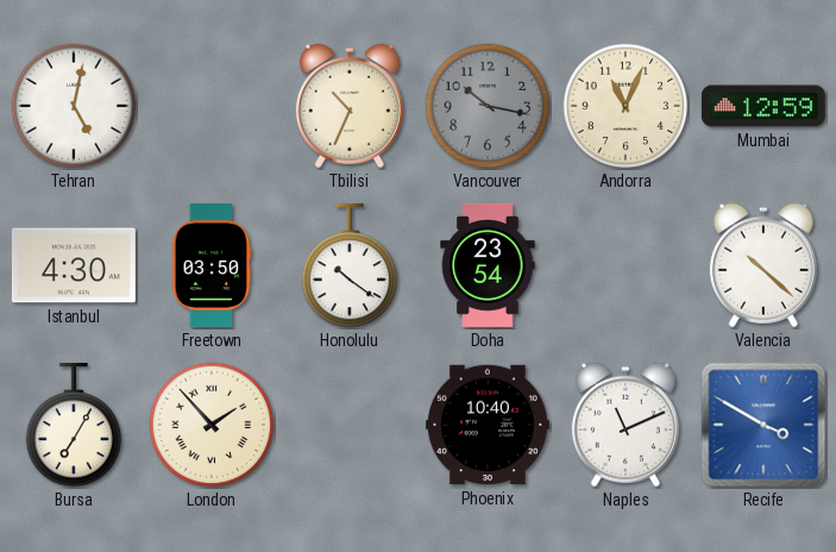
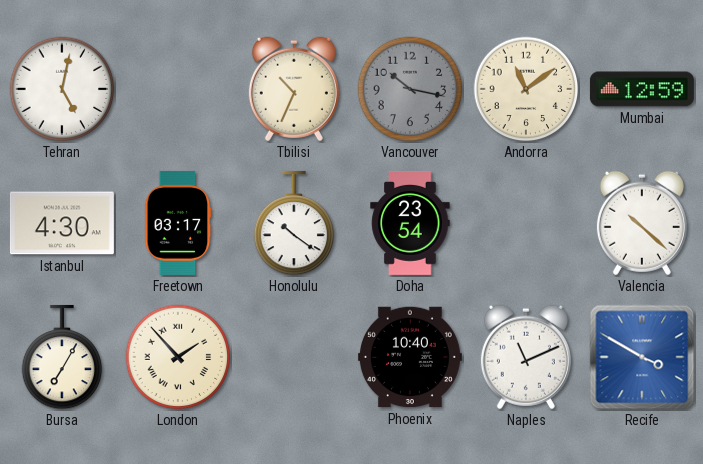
Andorra: 11:04 -> 11:09 (526, 89)
Freetown: 03:50 -> 03:17 (178, 223)
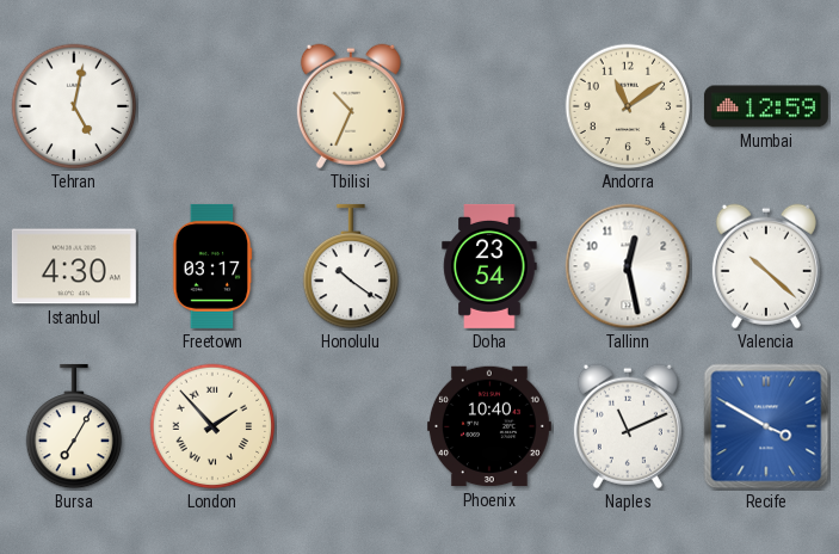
Vancouver: 10:17 -> none (410, 89)
Tallinn: none -> 12:28 (628, 266)
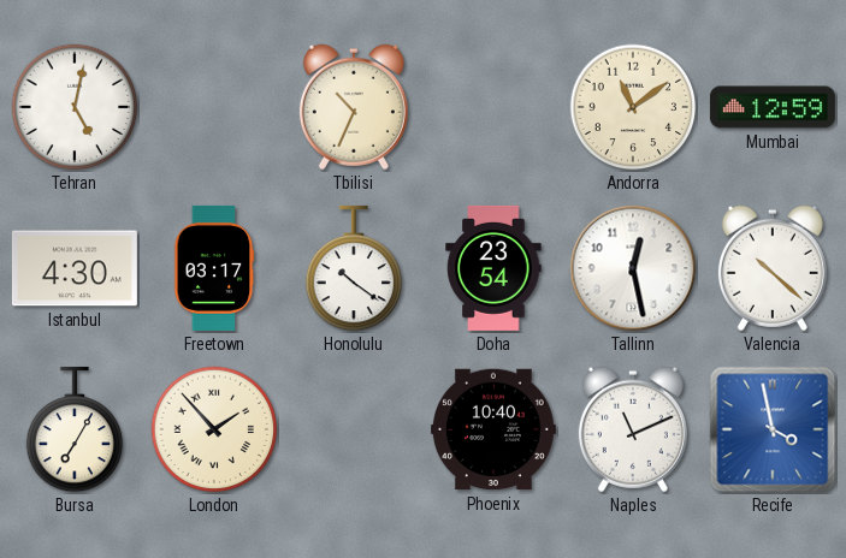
Recife: 3:50 -> 3:58 (773, 429)
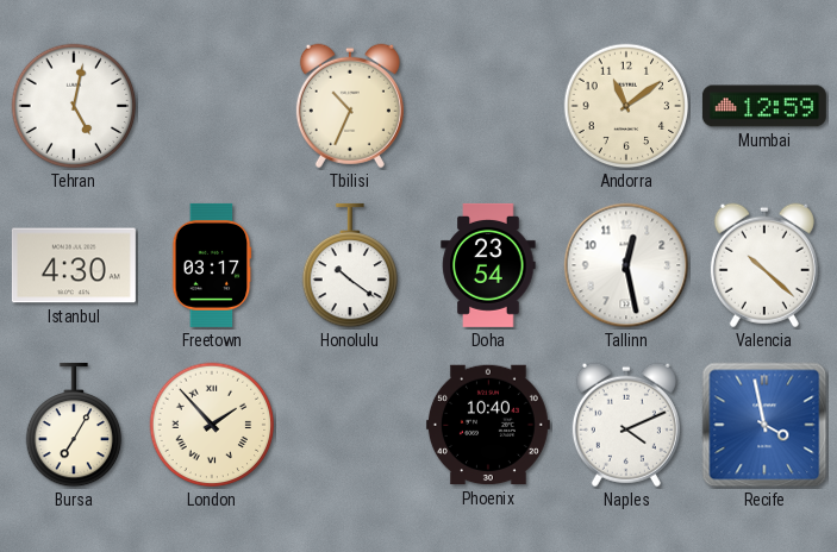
Naples: 11:11 -> 4:11 (626, 425)
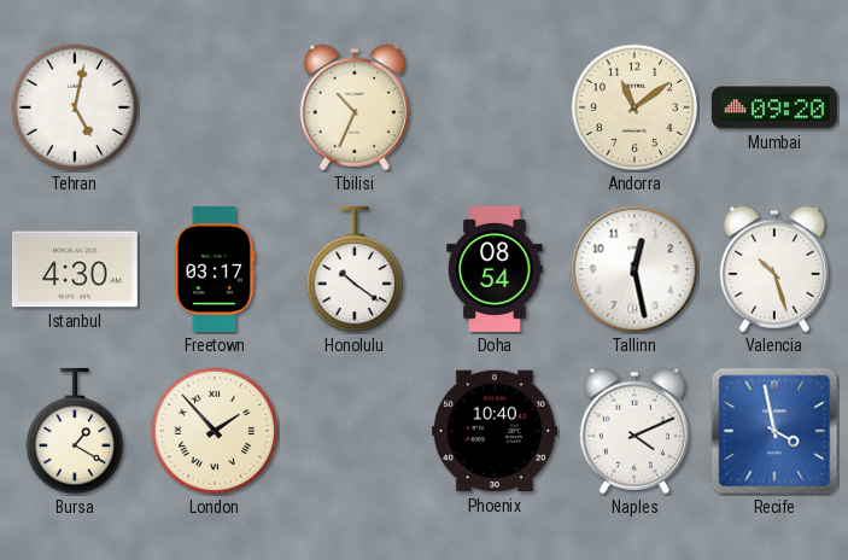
Mumbai: 12:59 -> 09:20 (774, 107)
Doha: 23:54 -> 08:54 (495, 269)
Valencia: 10:22 -> 10:27 (774, 269)
Bursa: 7:05 -> 1:20 (75, 431)
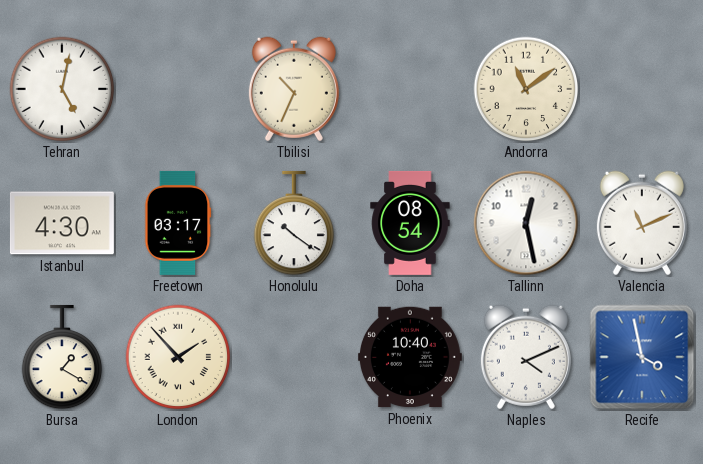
Mumbai: 09:20 -> none (774, 107)
Valencia: 10:27 -> 11:11 (642, 223)
